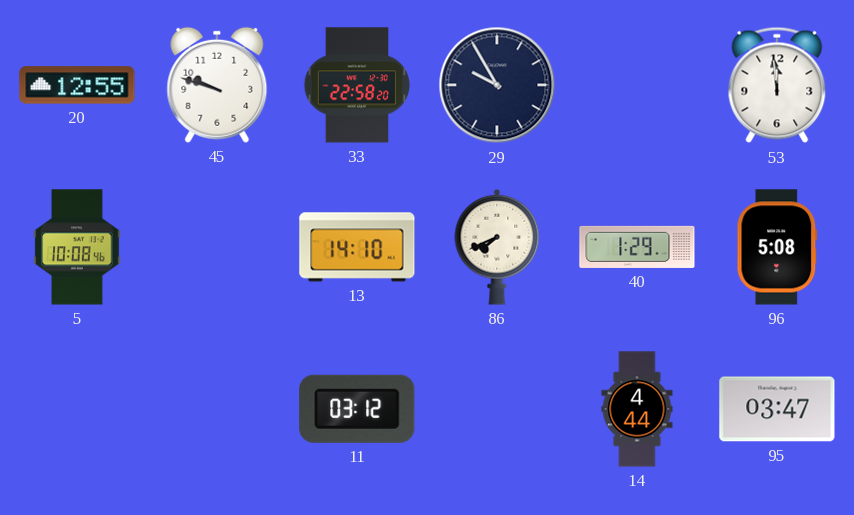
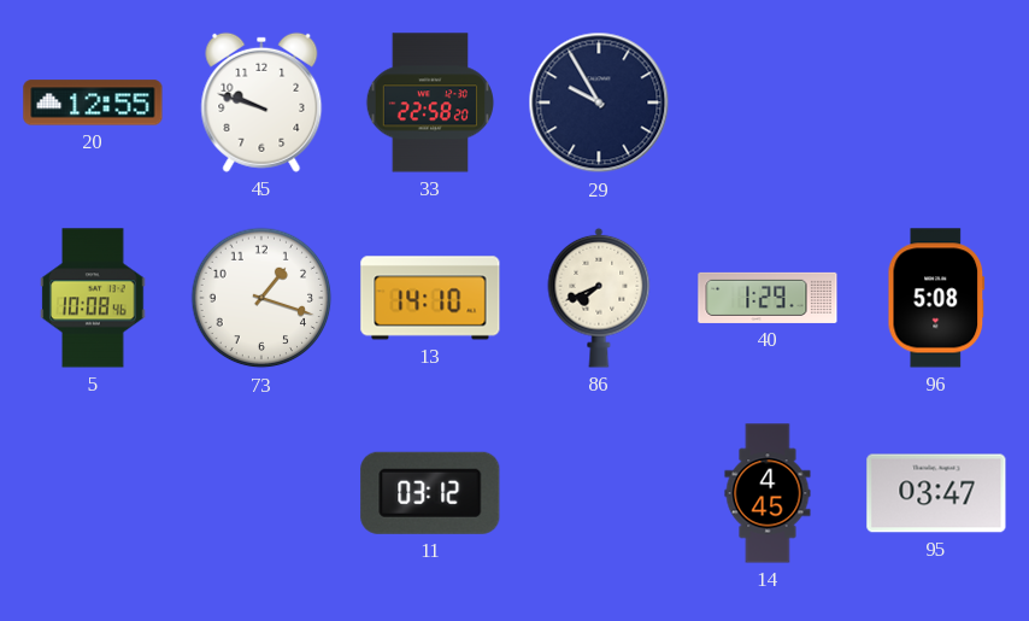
53: 11:59 -> none (777, 85)
73: none -> 1:18 (261, 298)
14: 4:44 -> 4:45 (768, 493)
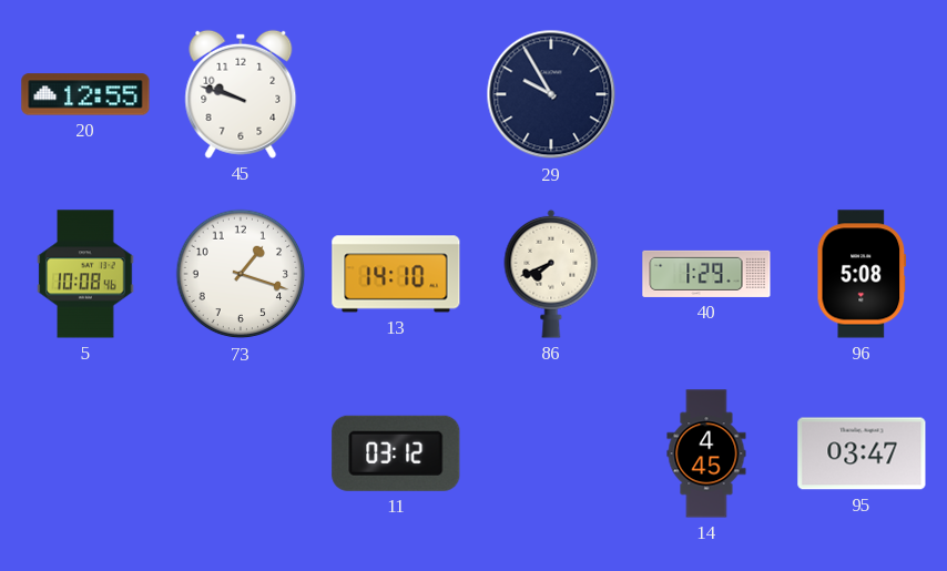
33: 22:58 -> none (430, 102)
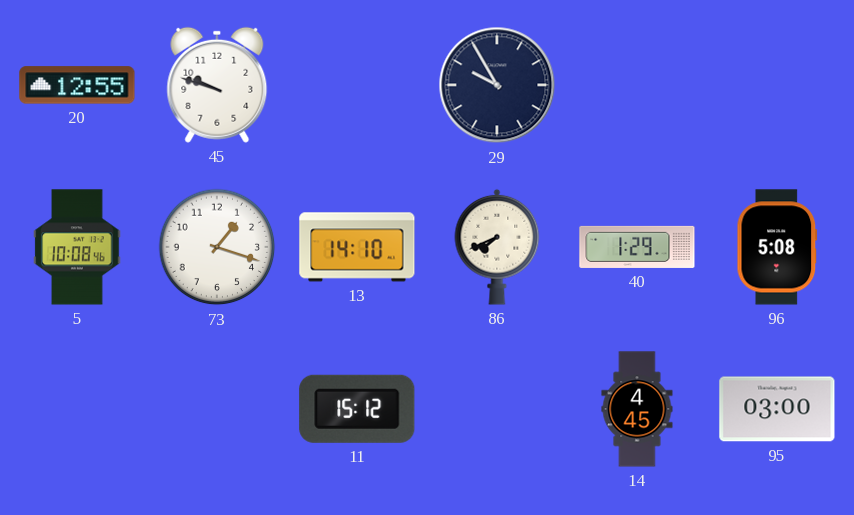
11: 03:12 -> 15:12 (357, 409)
95: 03:47 -> 03:00 (777, 409)
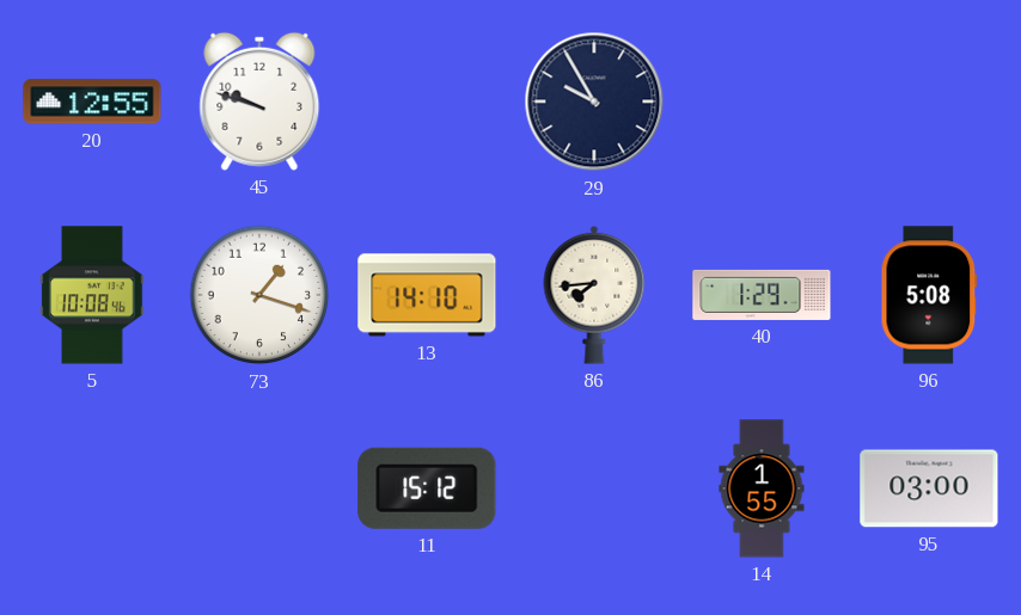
86: 7:41 -> 7:44 (594, 295)
14: 4:45 -> 1:55 (762, 488)
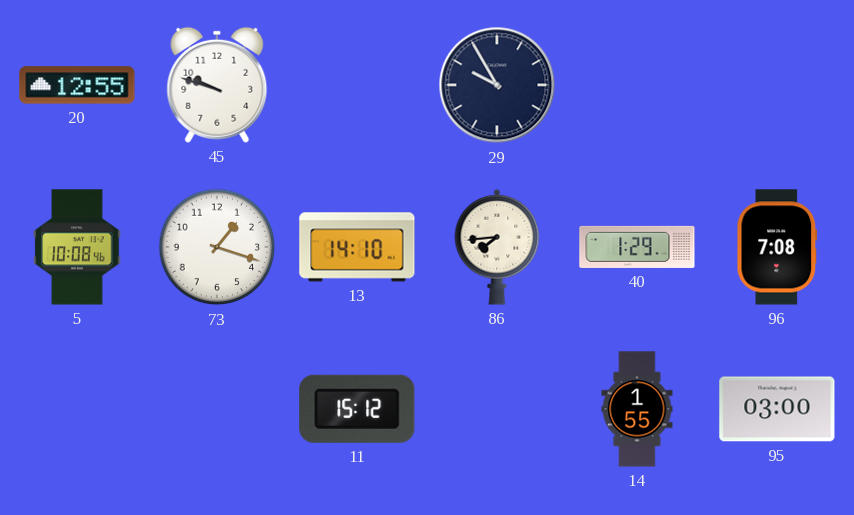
96: 5:08 -> 7:08 (777, 247)
